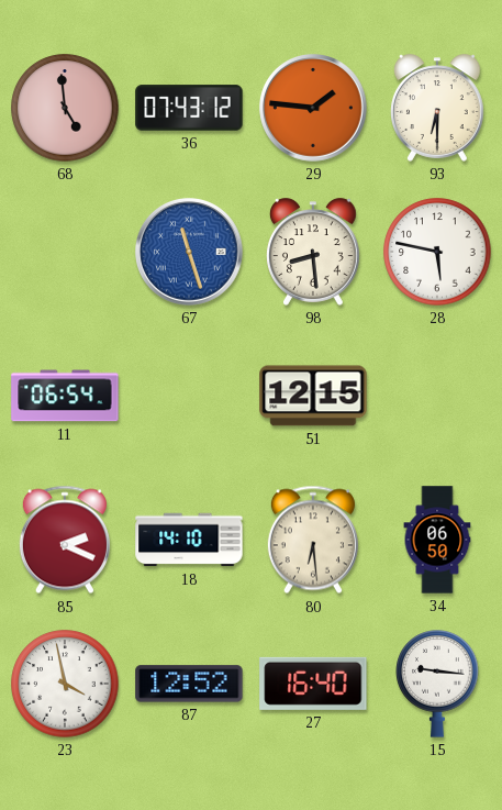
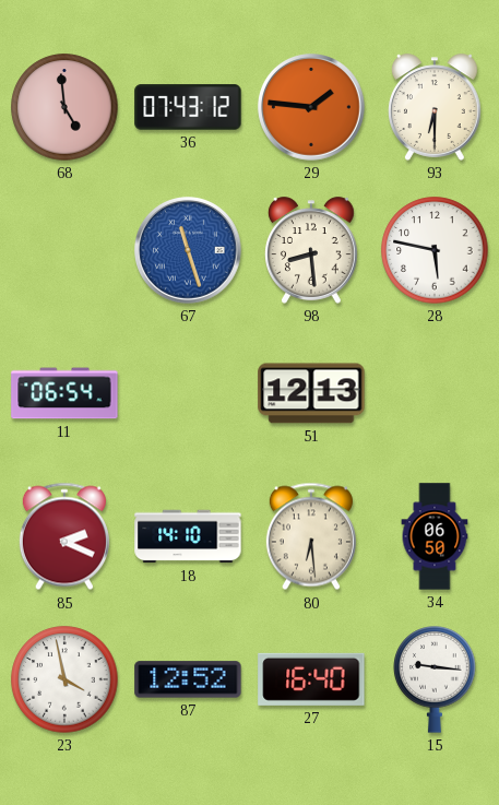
51: 12:15 -> 12:13 (311, 393)
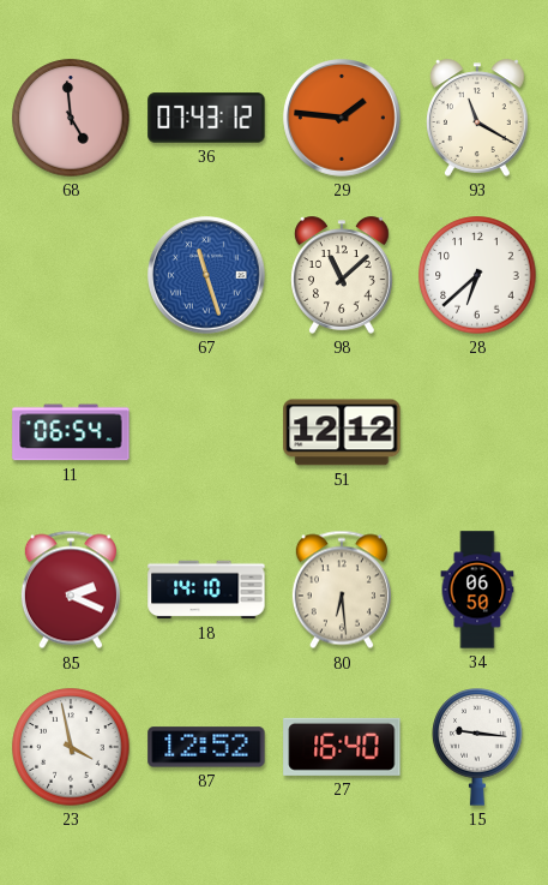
93: 6:30 -> 11:20 (478, 118)
98: 8:29 -> 11:08 (343, 275)
28: 5:47 -> 6:38 (477, 275)
51: 12:13 -> 12:12 (342, 432)
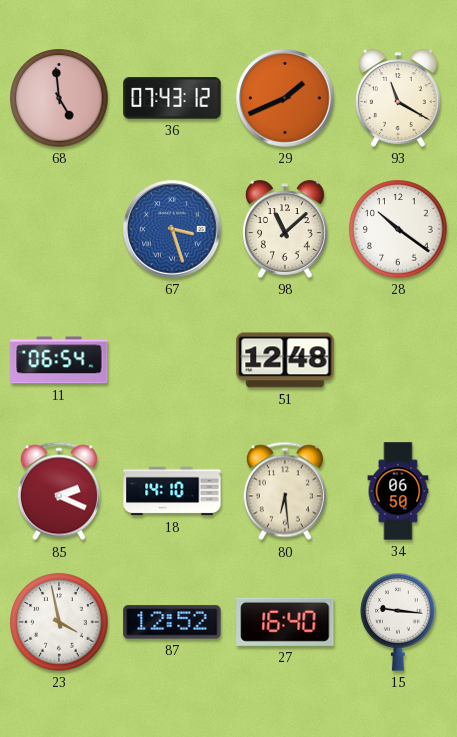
29: 1:46 -> 1:41 (285, 98)
67: 11:27 -> 3:27 (172, 229)
28: 6:38 -> 10:21 (398, 229)
51: 12:12 -> 12:48 (285, 360)
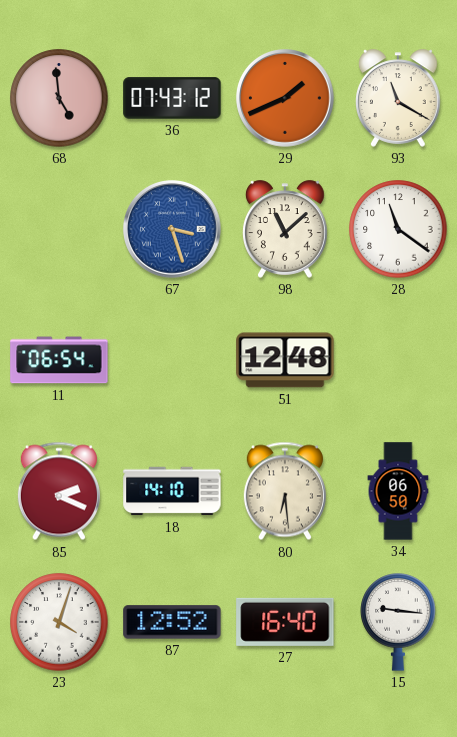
28: 10:21 -> 11:21 (398, 229)
23: 3:58 -> 4:03 (59, 622)
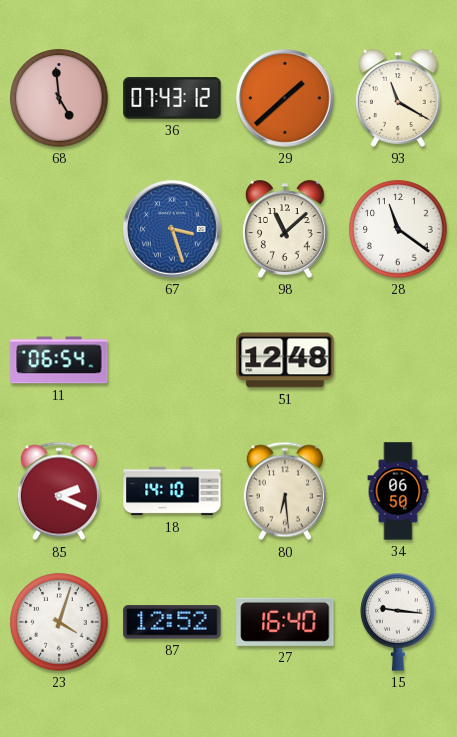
29: 1:41 -> 1:38 (285, 98)
